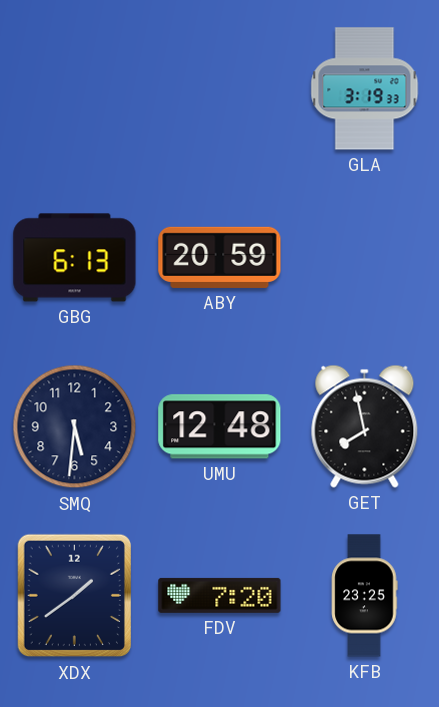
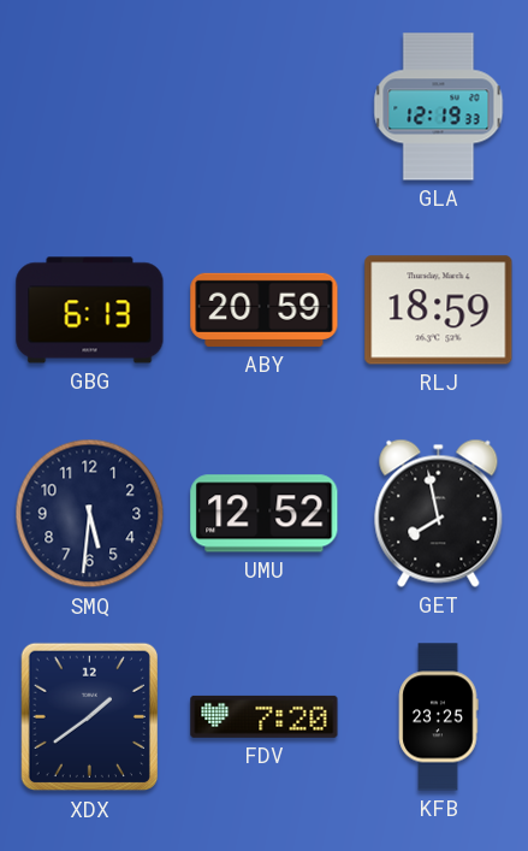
GLA: 3:19 -> 12:19 (439, 107)
RLJ: none -> 18:59 (439, 311)
UMU: 12:48 -> 12:52 (265, 514)
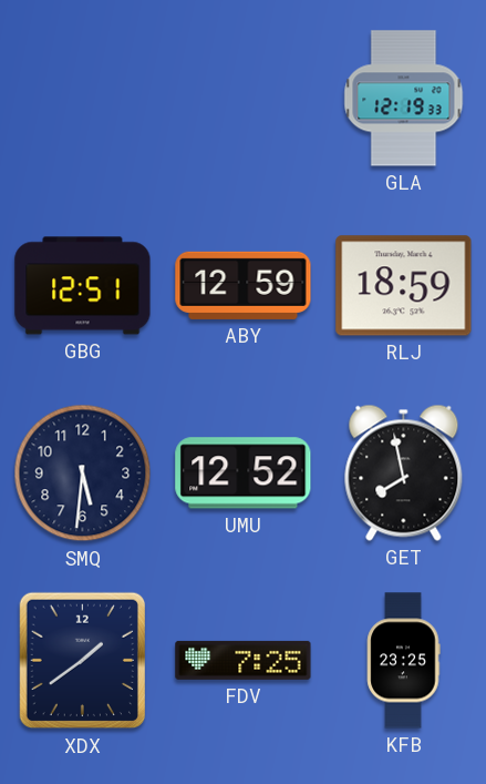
GBG: 6:13 -> 12:51 (83, 286)
ABY: 20:59 -> 12:59 (244, 285)
FDV: 7:20 -> 7:25 (244, 660)
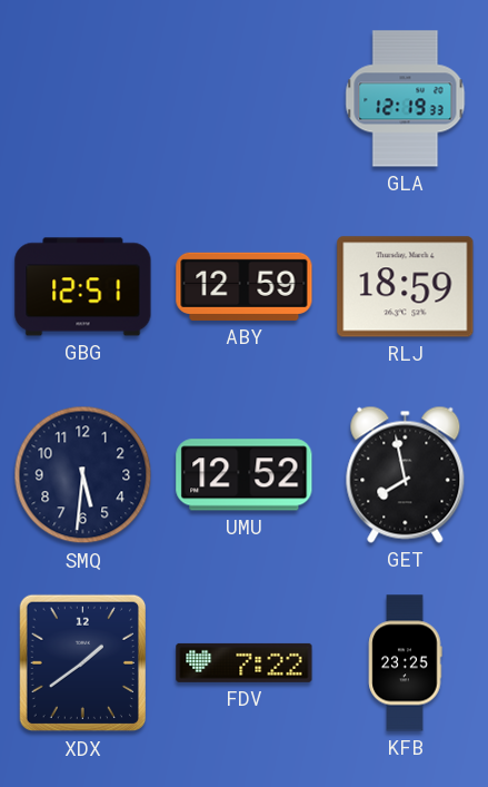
FDV: 7:25 -> 7:22 (245, 662)
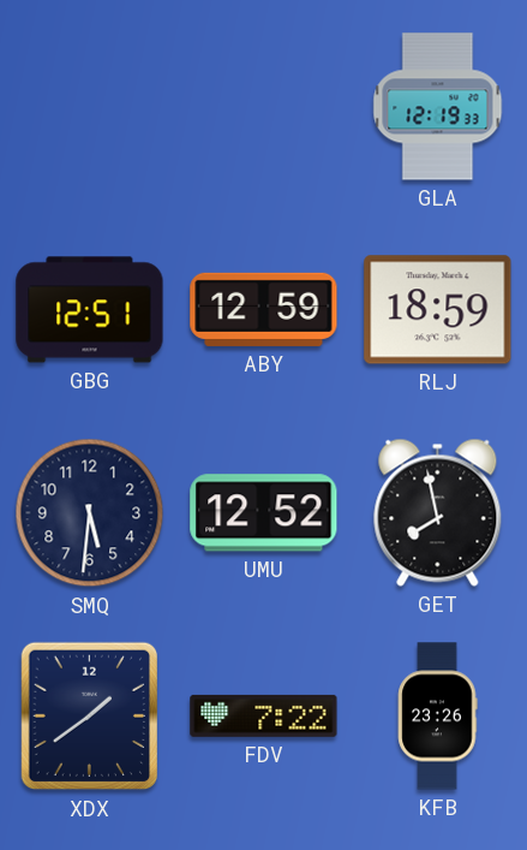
KFB: 23:25 -> 23:26 (437, 717)
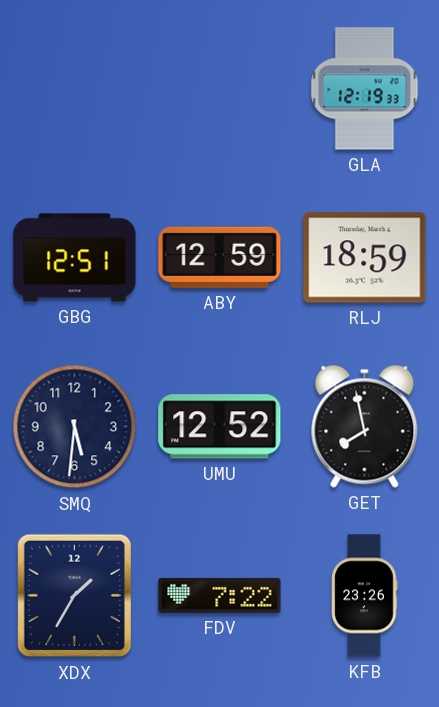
XDX: 1:39 -> 1:35 (74, 596)
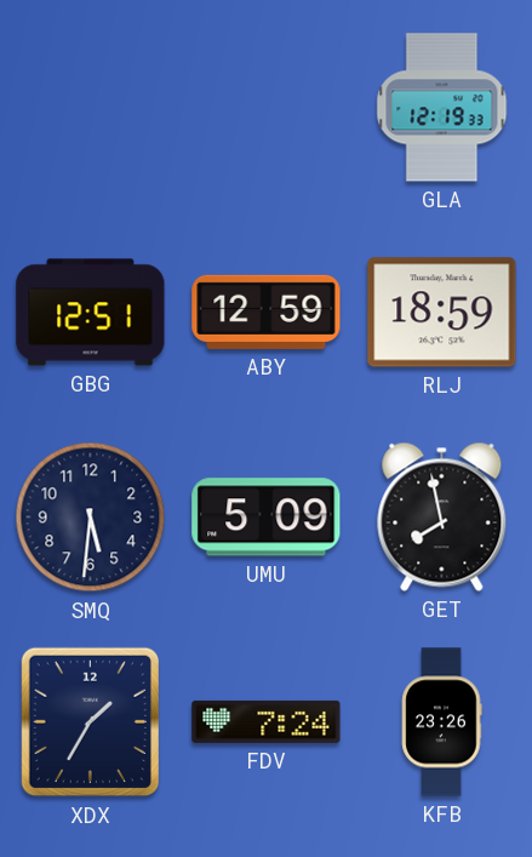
UMU: 12:52 -> 5:09 (267, 518)
FDV: 7:22 -> 7:24 (267, 721)
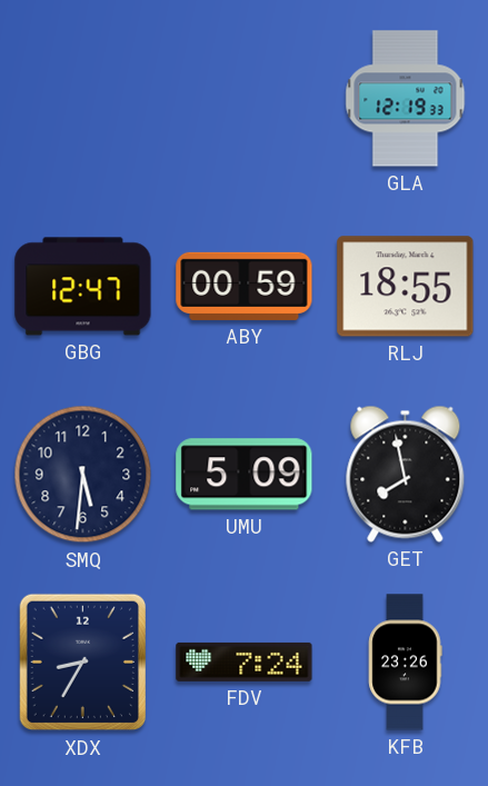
GBG: 12:51 -> 12:47 (83, 287)
ABY: 12:59 -> 00:59 (245, 286)
RLJ: 18:59 -> 18:55 (406, 287)
XDX: 1:35 -> 8:35 (82, 663)
